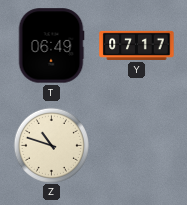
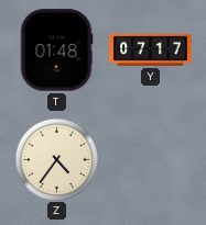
T: 06:49 -> 01:48 (56, 50)
Z: 10:48 -> 4:36 (56, 159)
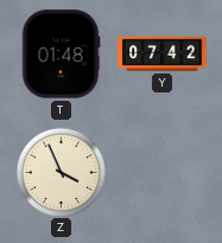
Y: 07:17 -> 07:42 (163, 53)
Z: 4:36 -> 3:56 (61, 172)
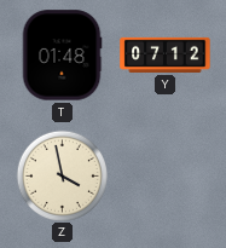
Y: 07:42 -> 07:12 (166, 54)
Z: 3:56 -> 3:58 (62, 175)
